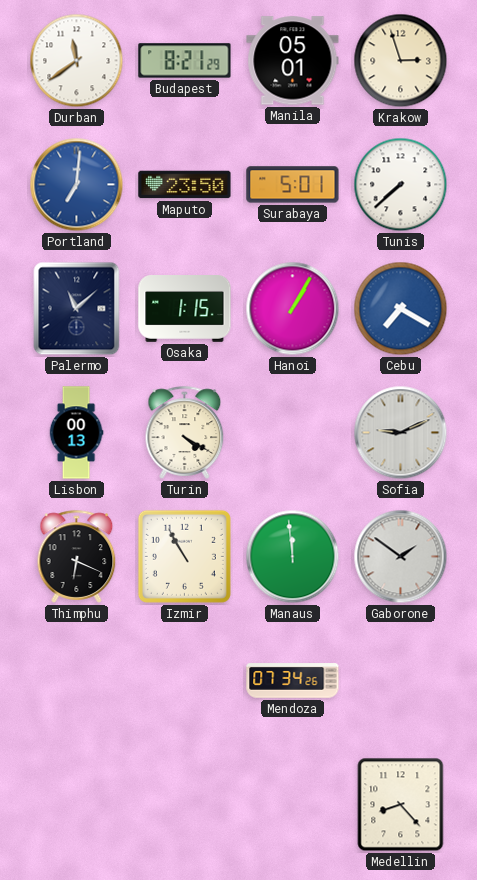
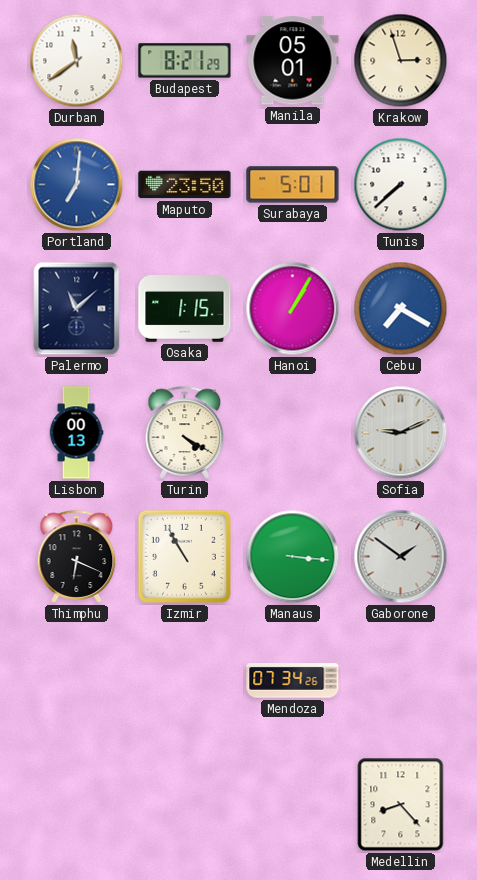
Manaus: 11:59 -> 3:16 (293, 557)
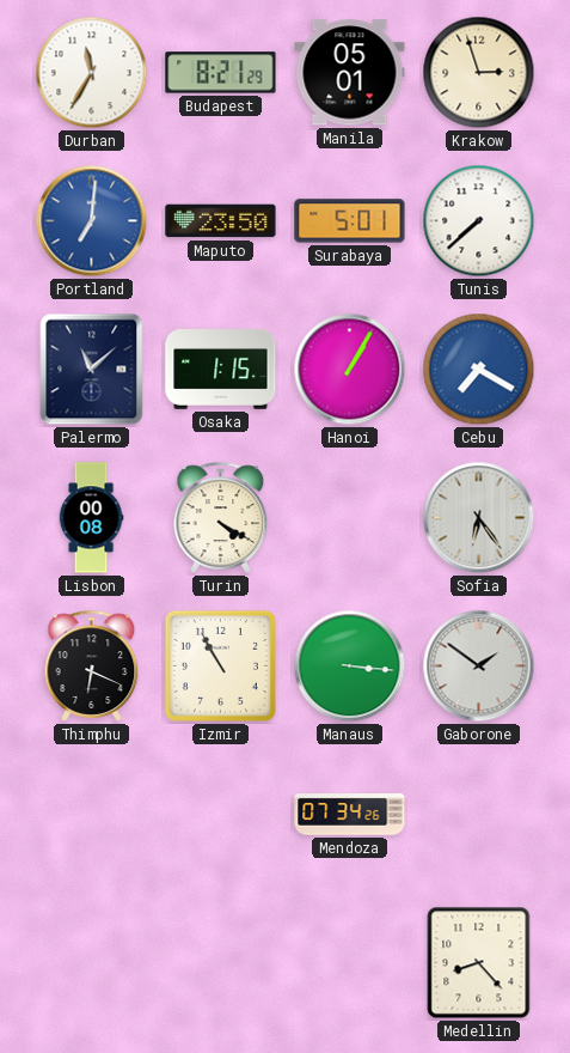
Durban: 11:39 -> 11:35 (92, 73)
Lisbon: 00:13 -> 00:08 (91, 518)
Sofia: 9:11 -> 6:24 (479, 518)
